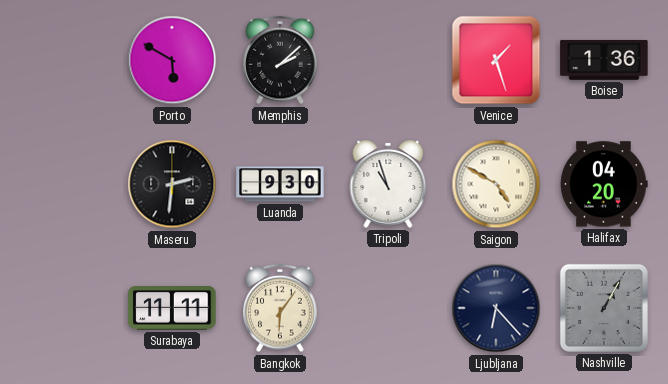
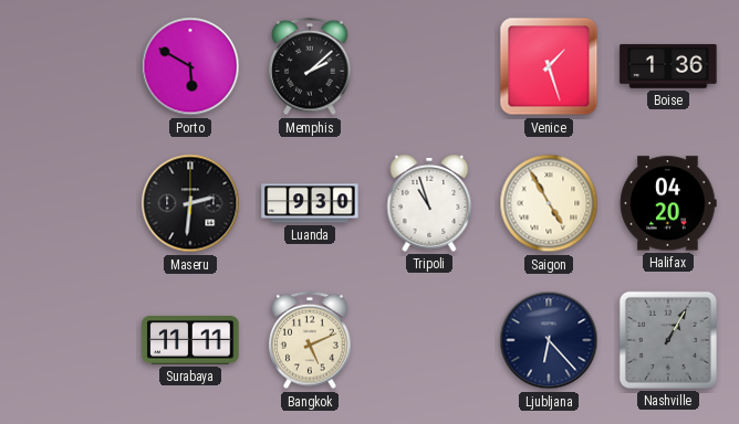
Saigon: 4:50 -> 4:55 (549, 203)
Bangkok: 6:06 -> 5:11 (310, 340)
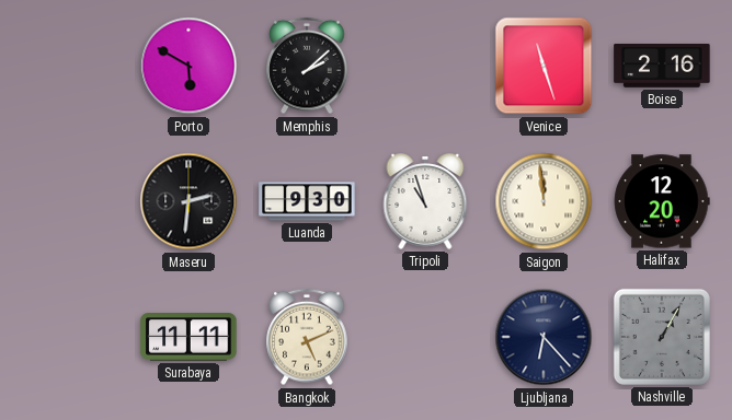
Venice: 1:27 -> 11:27 (544, 66)
Boise: 1:36 -> 2:16 (662, 66)
Saigon: 4:55 -> 11:59 (544, 201)
Halifax: 04:20 -> 12:20 (662, 201)
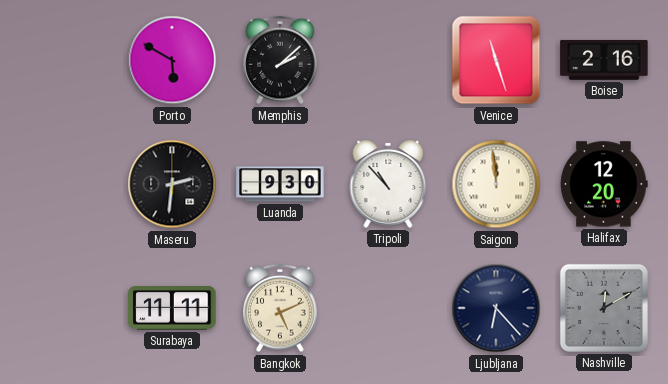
Tripoli: 10:57 -> 10:53 (388, 184)
Nashville: 1:05 -> 12:10 (604, 308)
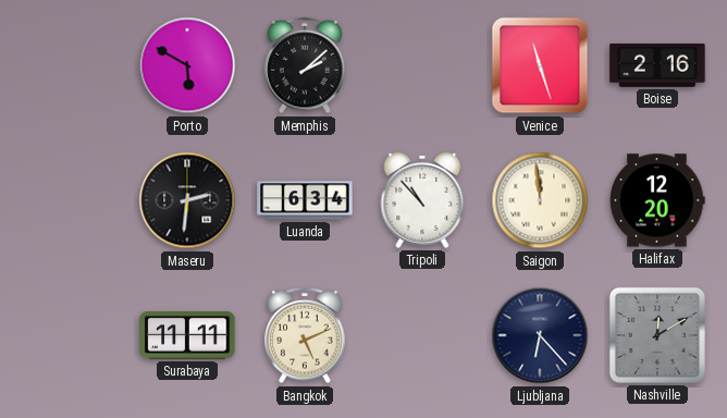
Luanda: 9:30 -> 6:34 (305, 200)
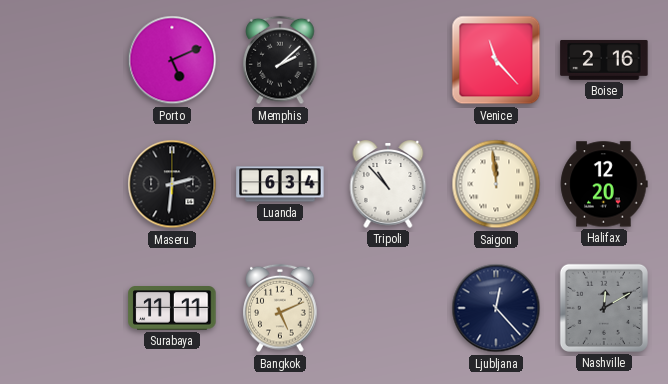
Porto: 5:50 -> 5:11 (172, 60)
Venice: 11:27 -> 11:23 (496, 60)
Ljubljana: 6:23 -> 12:23 (496, 308)
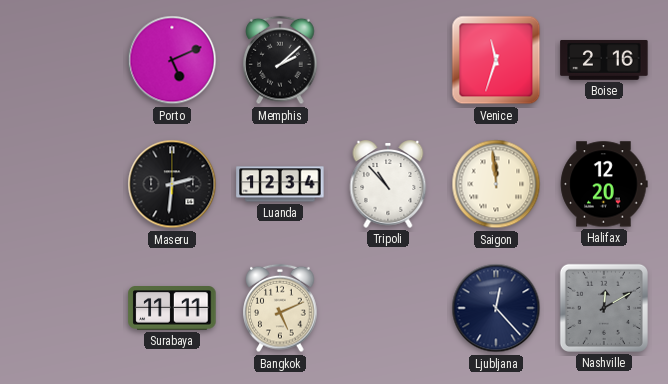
Venice: 11:23 -> 11:33 (496, 60)
Luanda: 6:34 -> 12:34 (280, 184)
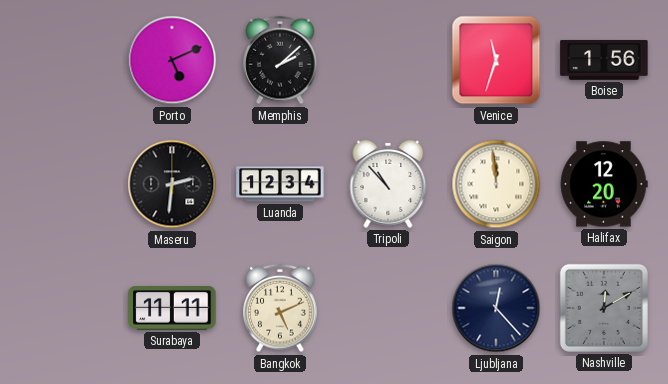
Boise: 2:16 -> 1:56 (604, 60)
